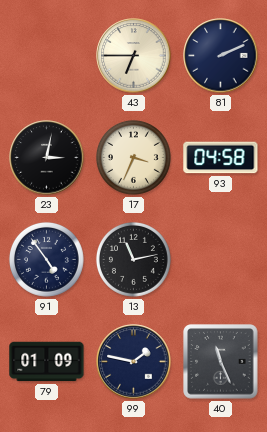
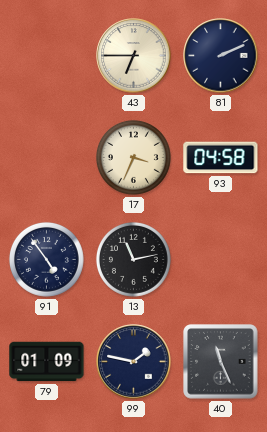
23: 3:02 -> none (47, 158)
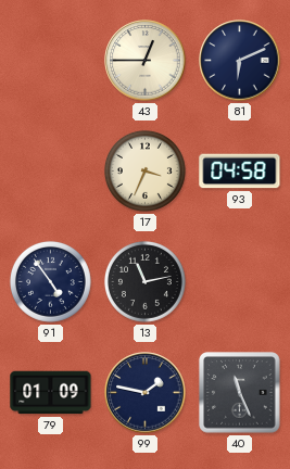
43: 6:45 -> 12:45 (146, 61)
81: 2:11 -> 6:11 (240, 61)
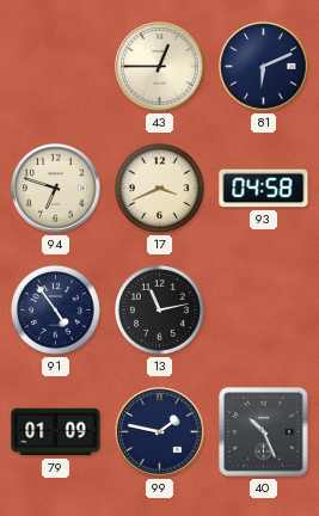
94: none -> 6:48 (56, 189)
17: 3:34 -> 3:41 (159, 188)
40: 11:26 -> 10:26 (264, 432)
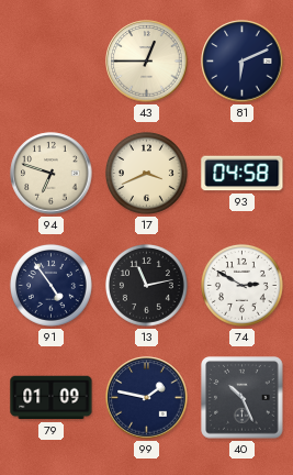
74: none -> 2:50 (241, 285)
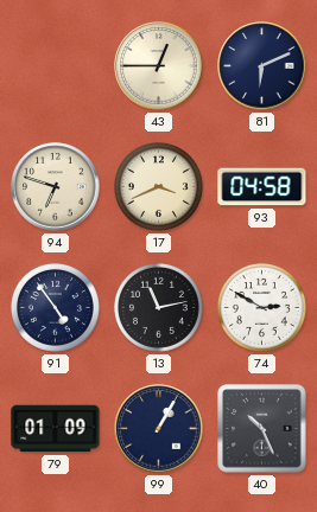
99: 1:47 -> 1:05 (159, 429)
